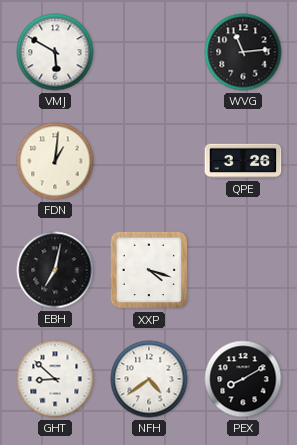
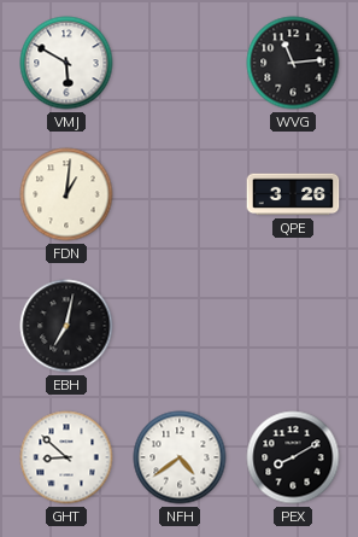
XXP: 4:18 -> none (149, 270)
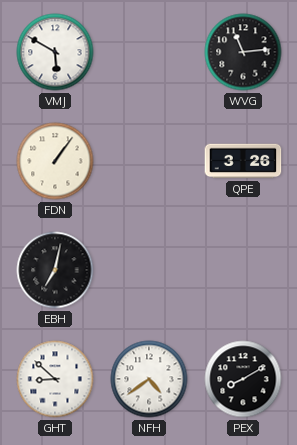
FDN: 1:01 -> 1:06 (55, 161)
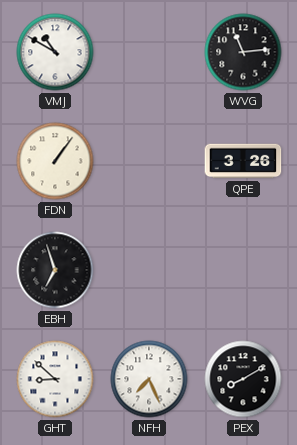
VMJ: 5:50 -> 10:50 (55, 52)
EBH: 7:02 -> 6:57 (55, 270)
NFH: 4:39 -> 7:26 (149, 379)
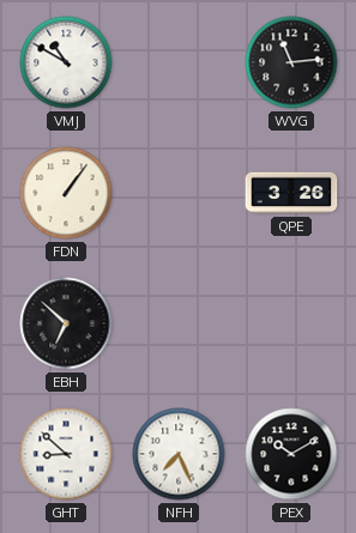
EBH: 6:57 -> 6:52 (66, 323)
PEX: 8:10 -> 10:10 (291, 454)
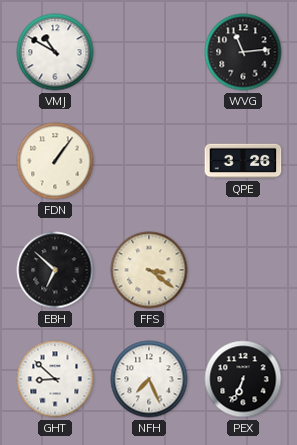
FFS: none -> 3:21 (149, 270)
PEX: 10:10 -> 6:34 (243, 379)
